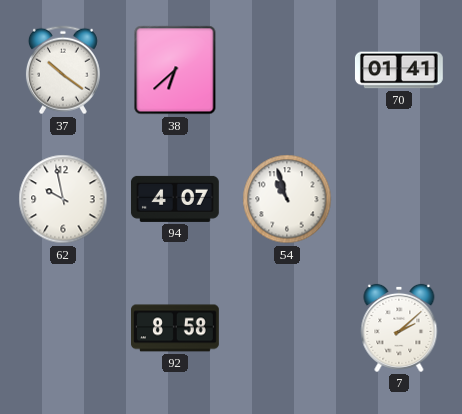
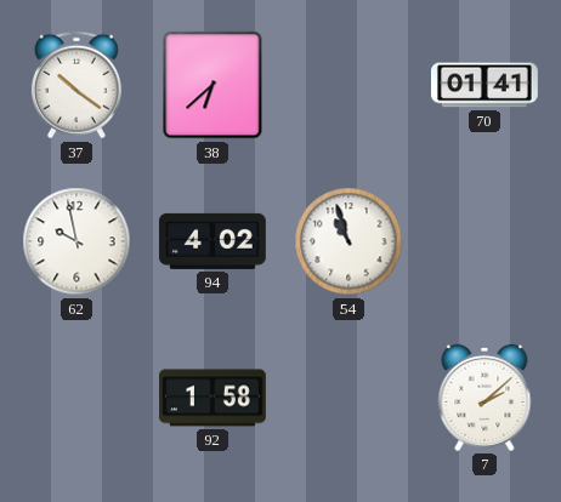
94: 4:07 -> 4:02 (212, 241)
92: 8:58 -> 1:58 (214, 398)
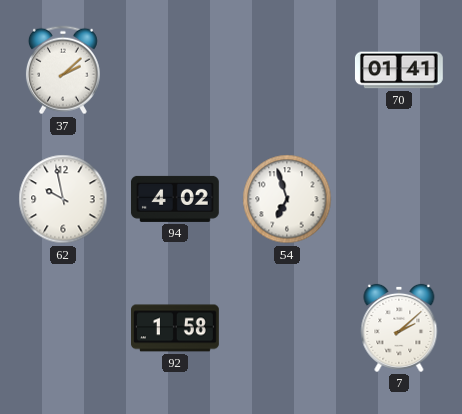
37: 10:21 -> 2:08 (63, 70)
38: 6:38 -> none (212, 85)
54: 10:57 -> 6:57 (287, 199)
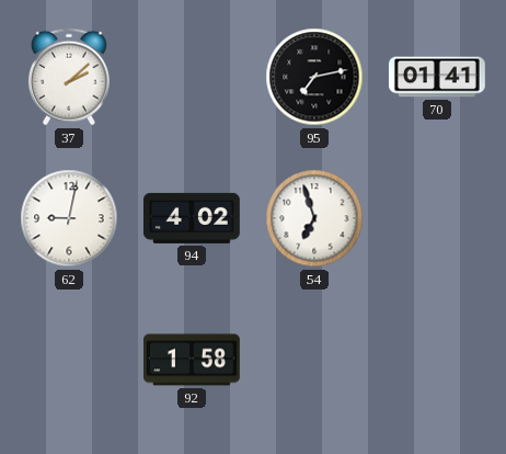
95: none -> 7:13 (314, 77)
62: 9:58 -> 9:02 (69, 218)
7: 2:08 -> none (399, 328)
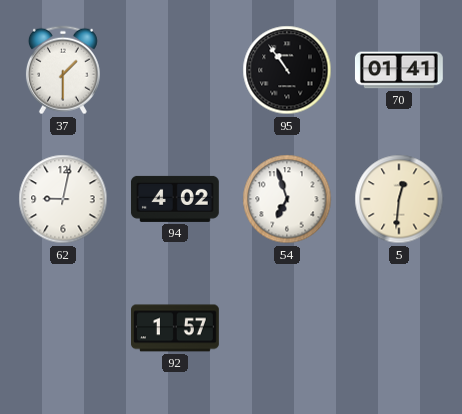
37: 2:08 -> 1:30 (63, 70)
95: 7:13 -> 10:54 (287, 70)
5: none -> 12:31 (399, 199)
92: 1:58 -> 1:57 (176, 328)
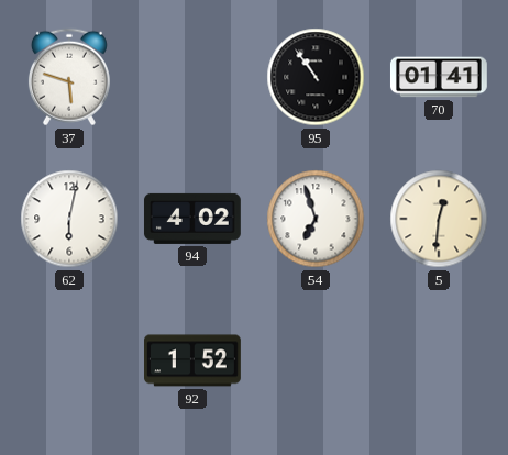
37: 1:30 -> 5:48 (69, 77)
62: 9:02 -> 6:02 (69, 219)
92: 1:57 -> 1:52 (194, 360)
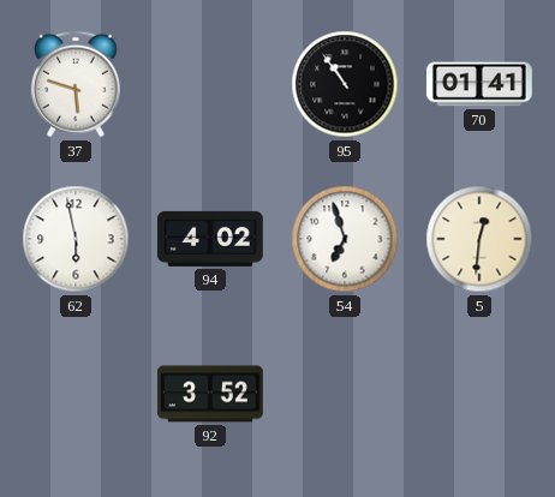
62: 6:02 -> 5:58 (76, 239)
92: 1:52 -> 3:52 (211, 394)
